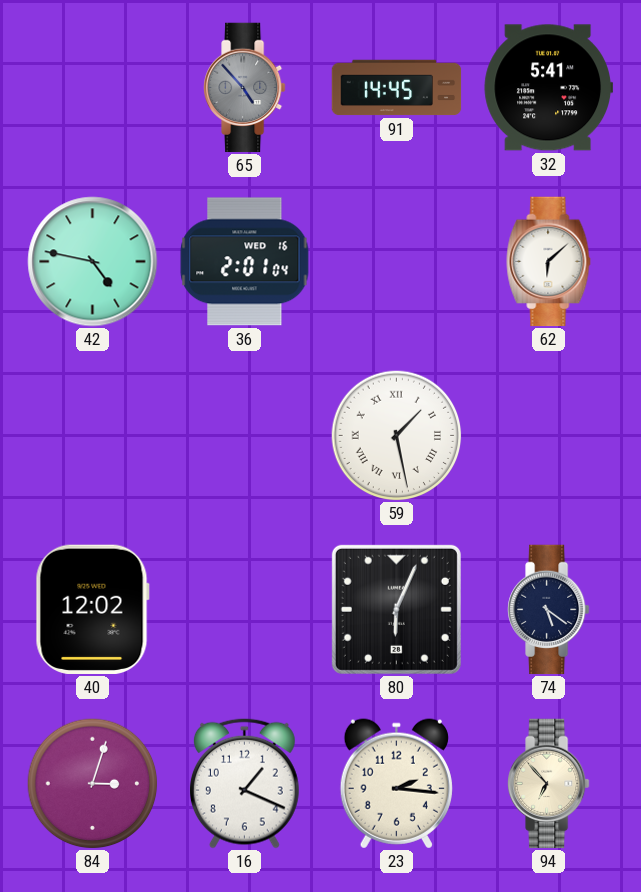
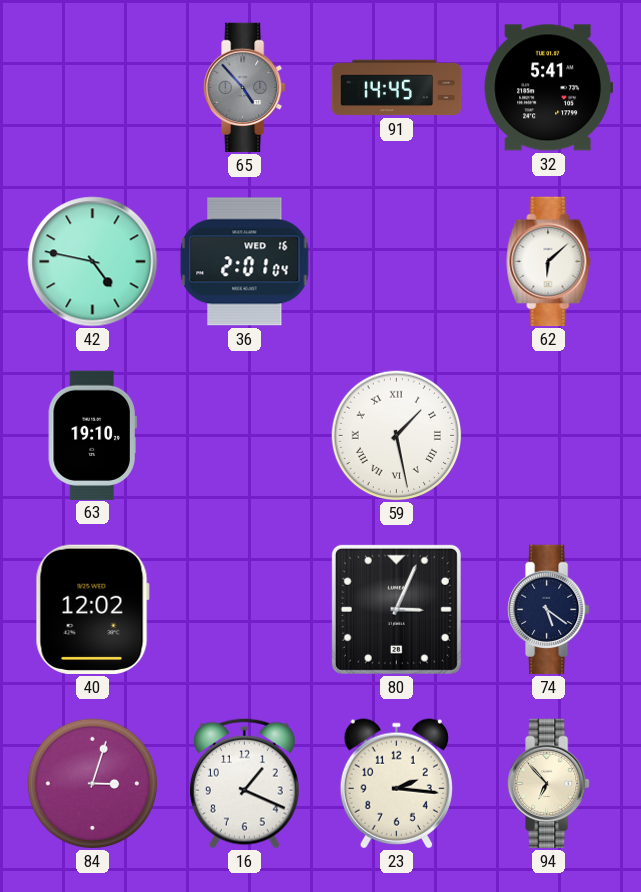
63: none -> 19:10 (92, 435)
80: 6:04 -> 3:04 (396, 609)
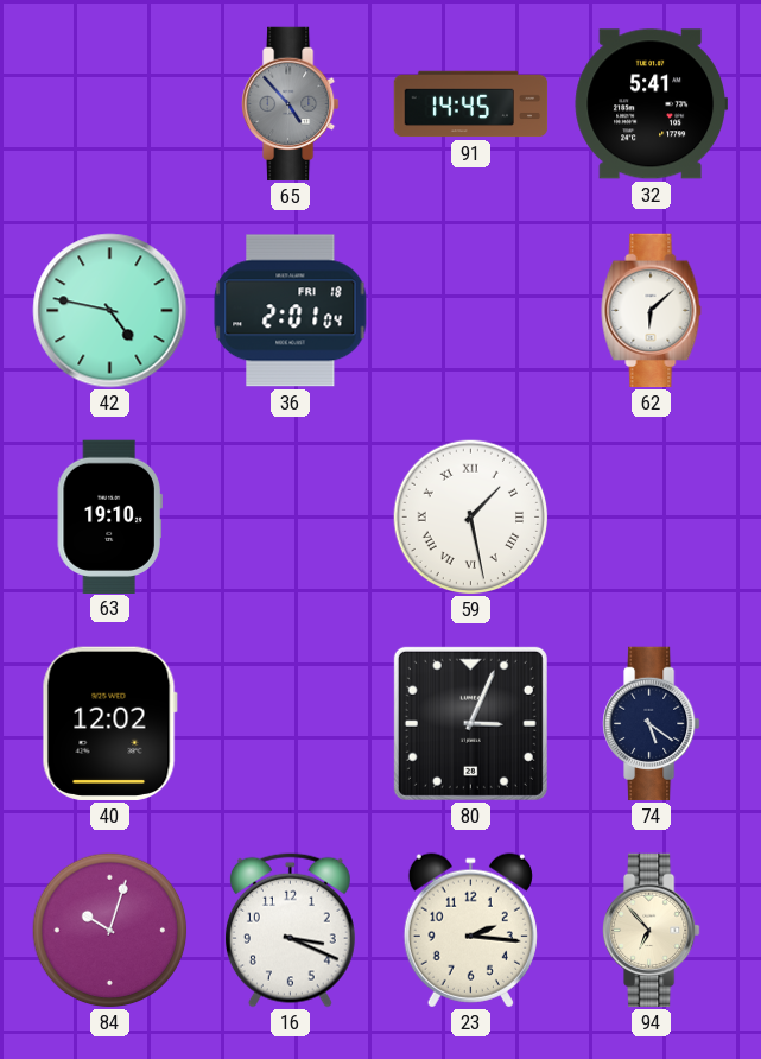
36 date: WED 16 -> FRI 18 (291, 311)
84: 3:03 -> 10:03 (110, 931)
16: 1:19 -> 3:19 (290, 930)
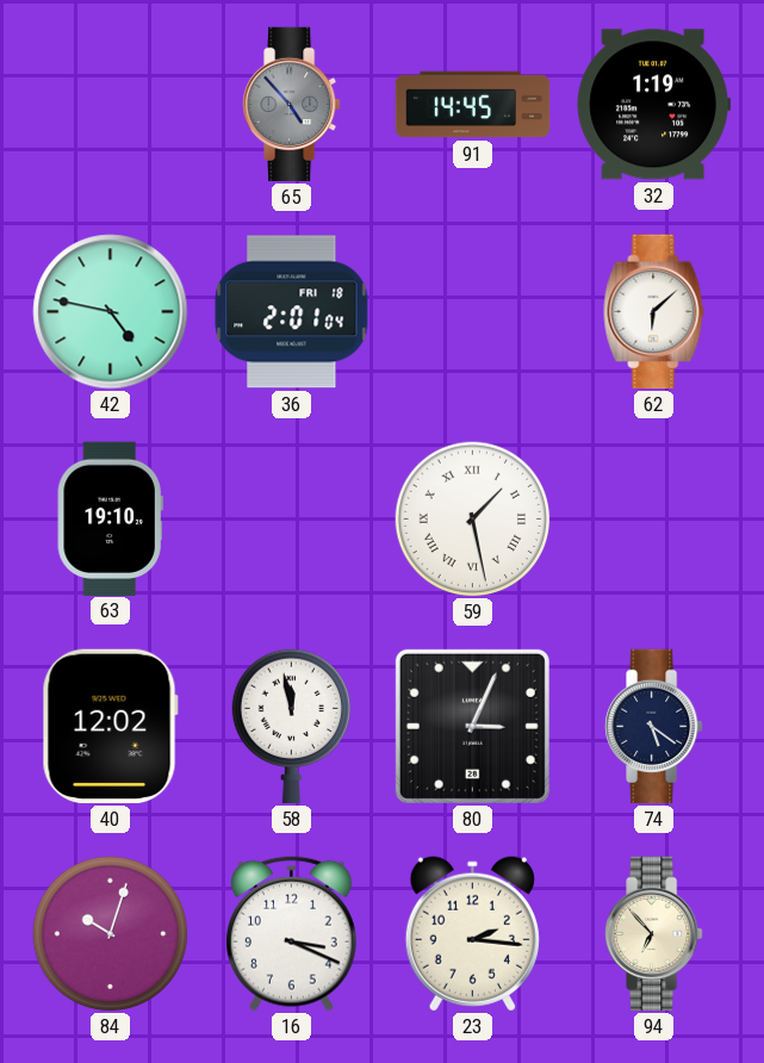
32: 5:41 -> 1:19 (653, 105)
58: none -> 11:58 (291, 727)
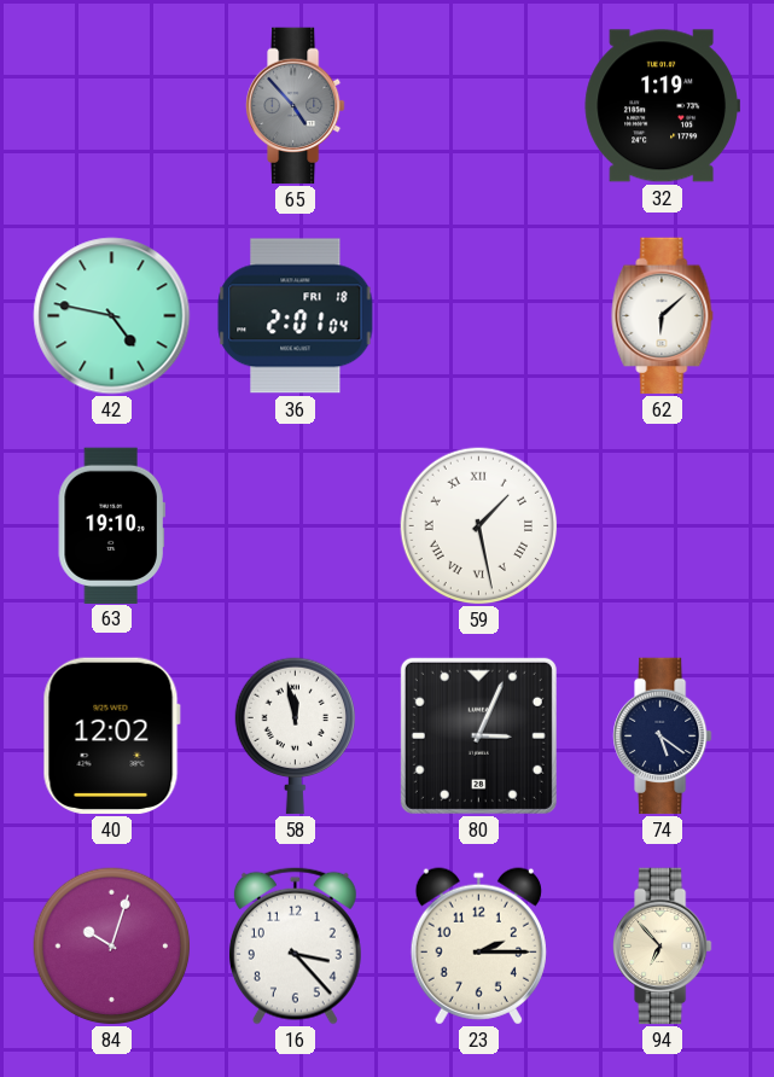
91: 14:45 -> none (473, 105)
16: 3:19 -> 3:23 (295, 945)
23: 2:16 -> 2:15 (478, 947)
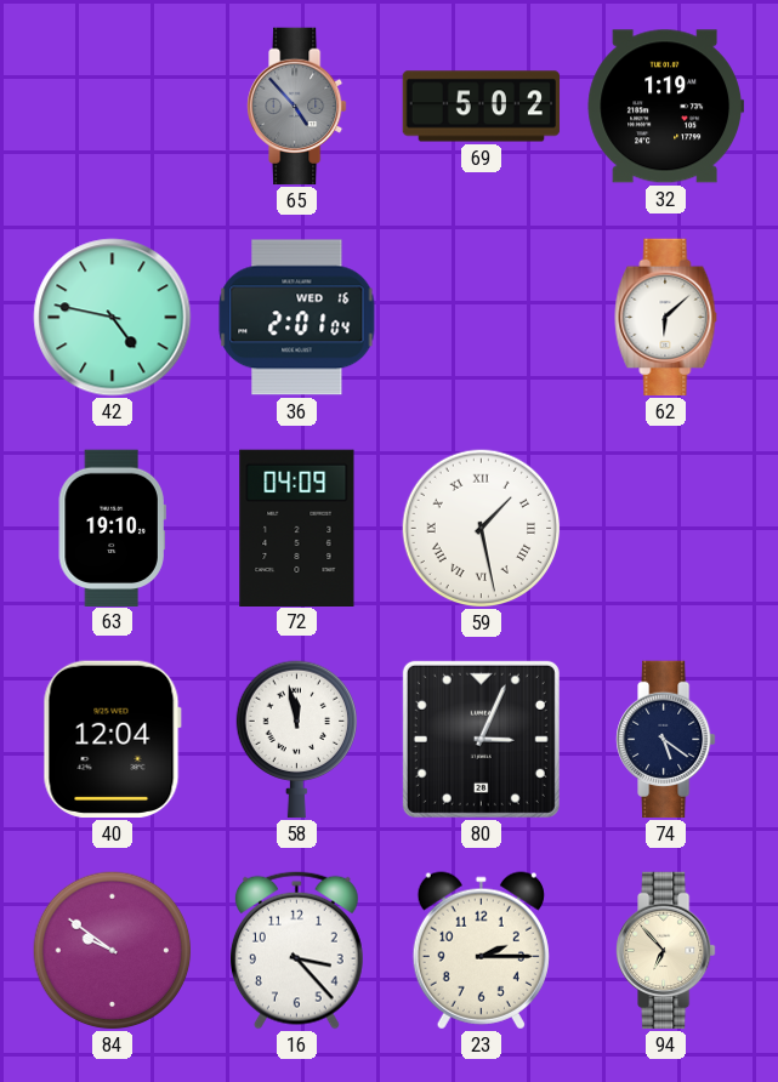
69: none -> 5:02 (482, 107)
36 date: FRI 18 -> WED 16 (297, 318)
72: none -> 04:09 (297, 528)
40: 12:02 -> 12:04 (112, 739)
84: 10:03 -> 9:51 (113, 951)
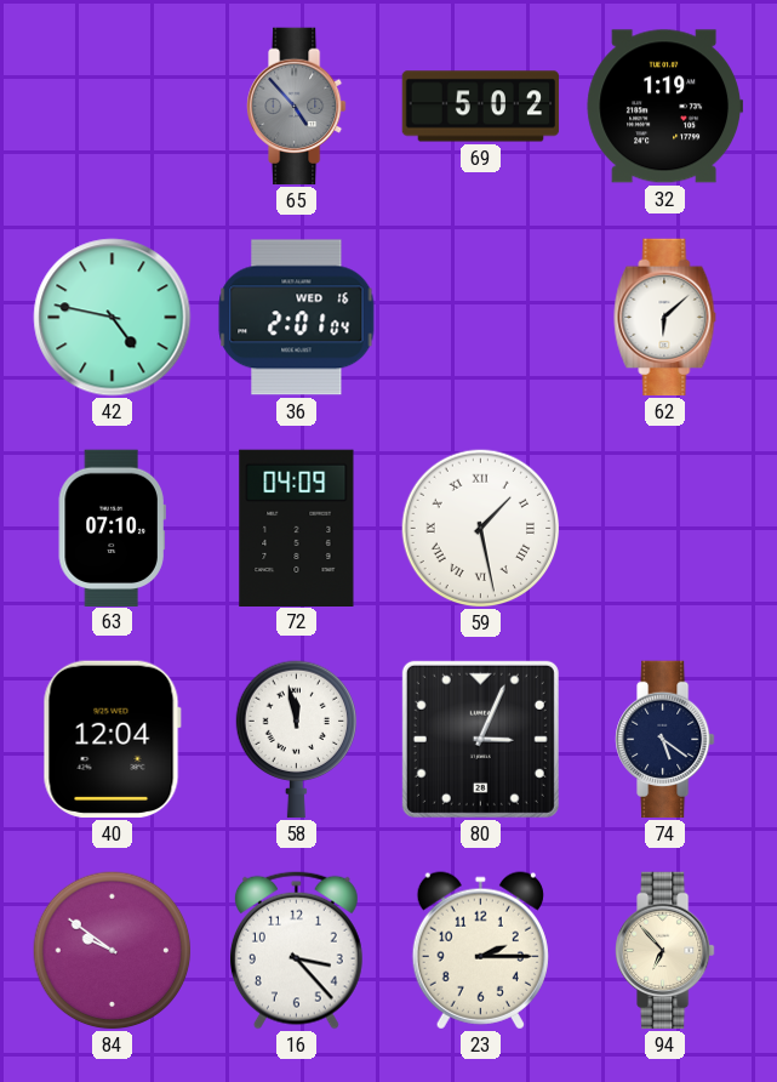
63: 19:10 -> 07:10 (112, 528)
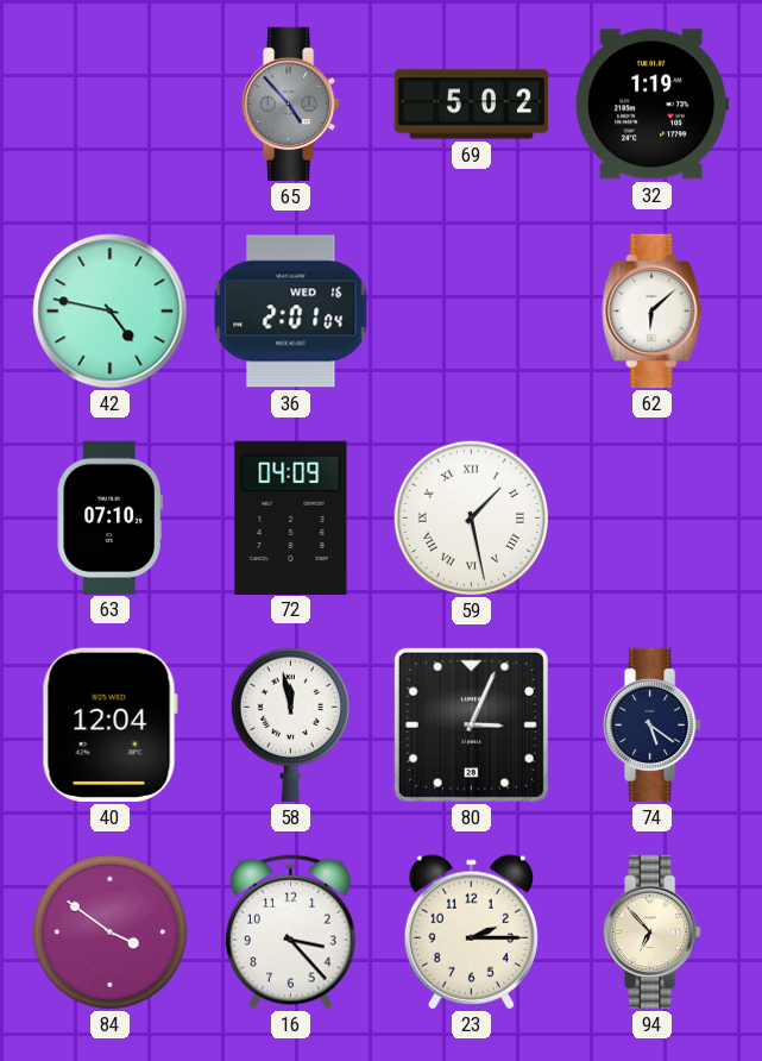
84: 9:51 -> 3:51 (111, 933)
